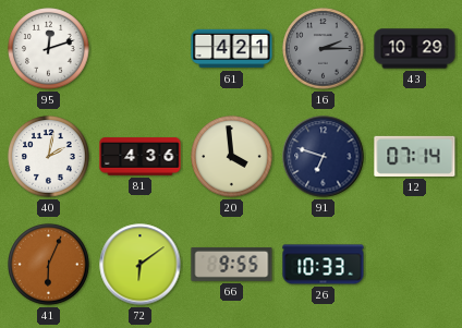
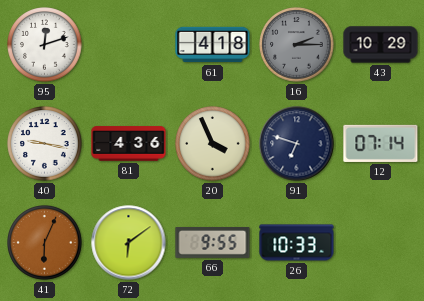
61: 4:21 -> 4:18 (213, 45)
40: 2:02 -> 9:17 (45, 144)
20: 3:59 -> 3:56 (213, 144)
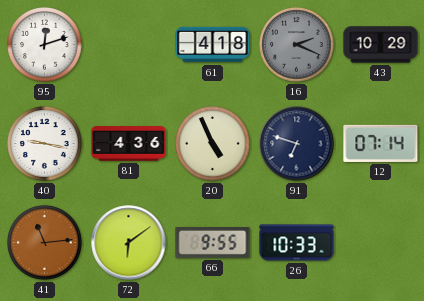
16: 2:15 -> 2:19 (297, 45)
20: 3:56 -> 4:56 (213, 144)
41: 6:04 -> 11:14 (45, 243)
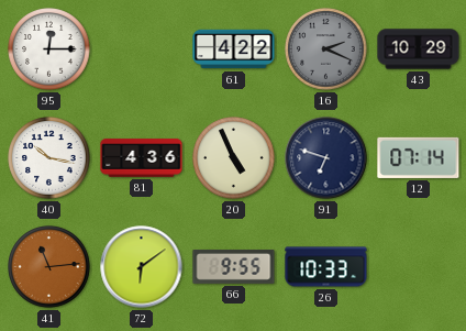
95: 12:12 -> 12:15 (49, 49)
61: 4:18 -> 4:22 (234, 49)
40: 9:17 -> 10:17 (49, 158)
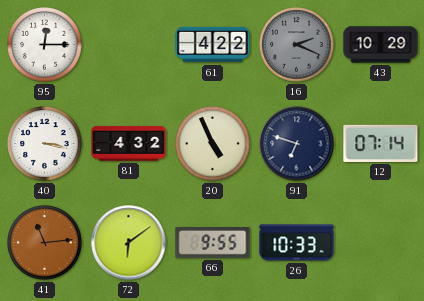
40: 10:17 -> 3:17 (45, 144)
81: 4:36 -> 4:32 (129, 144)
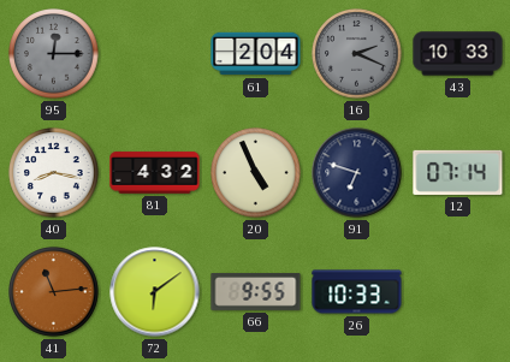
95 dial: white -> grey (54, 54)
61: 4:22 -> 2:04 (256, 54)
43: 10:29 -> 10:33 (458, 54)
40: 3:17 -> 8:17 (54, 173)
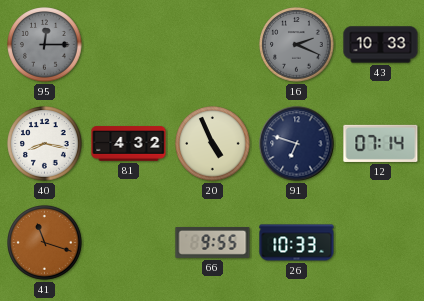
61: 2:04 -> none (256, 54)
41: 11:14 -> 11:18 (45, 243)
72: 6:09 -> none (155, 292)
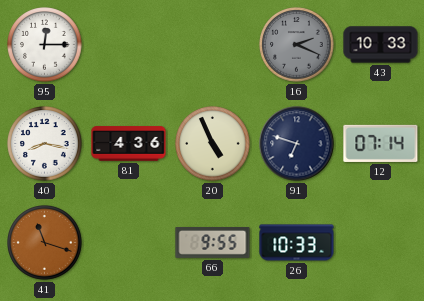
95 dial: grey -> white (45, 45)
81: 4:32 -> 4:36 (129, 144)
